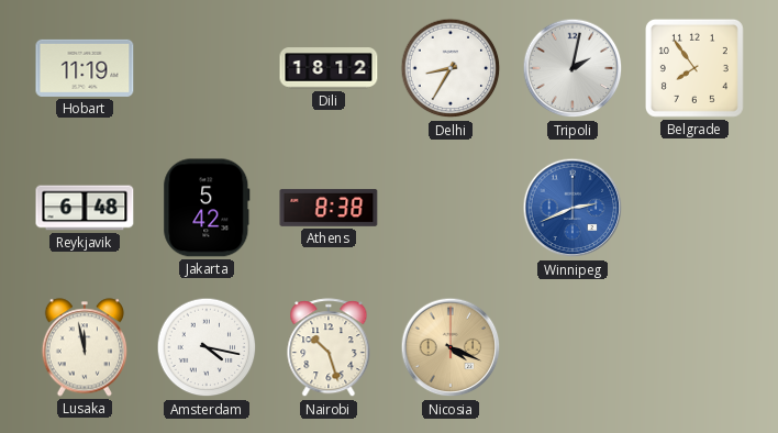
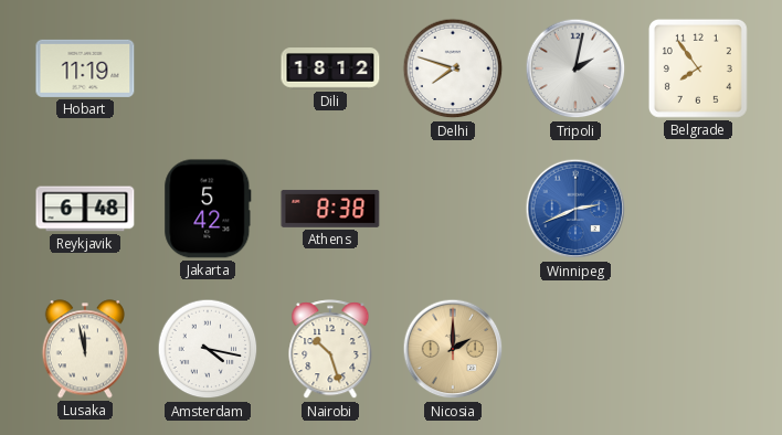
Delhi: 8:35 -> 7:48 (453, 68)
Nicosia: 4:19 -> 2:00 (453, 349)
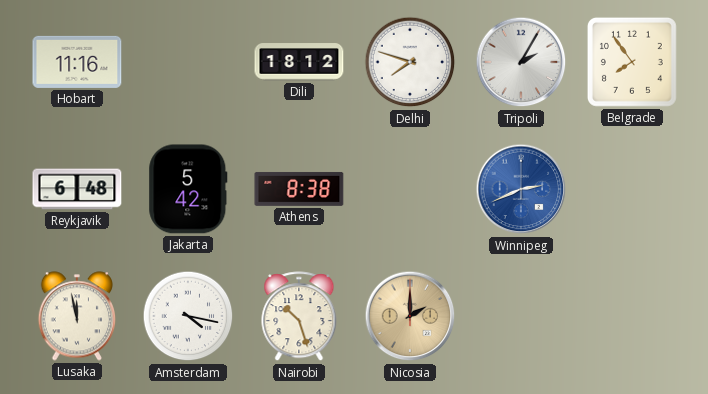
Hobart: 11:19 -> 11:16 (77, 62)
Tripoli: 2:02 -> 2:05 (521, 62)
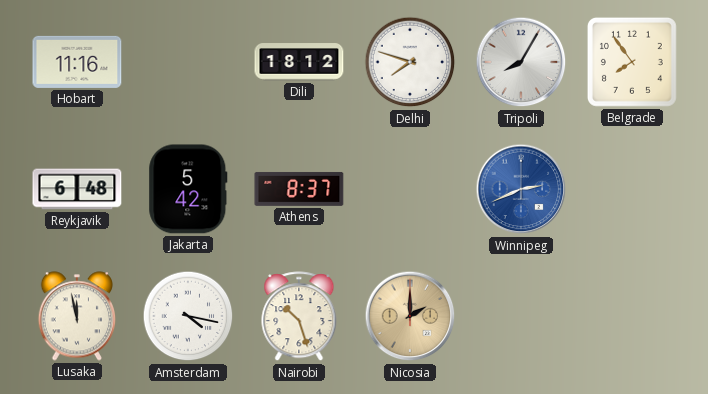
Tripoli: 2:05 -> 8:05 (521, 62)
Athens: 8:38 -> 8:37 (299, 189)
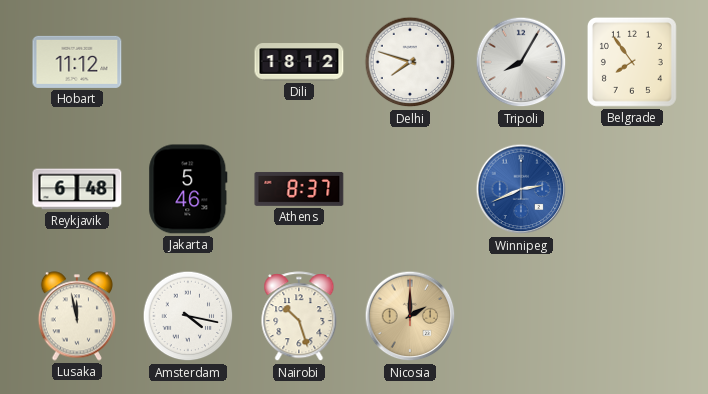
Hobart: 11:16 -> 11:12 (77, 62)
Jakarta: 5:42 -> 5:46 (188, 189)
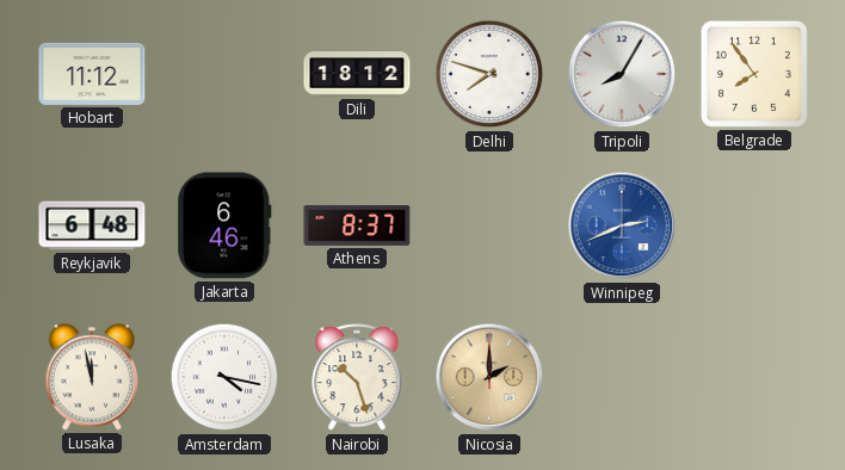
Jakarta: 5:46 -> 6:46 (224, 225)
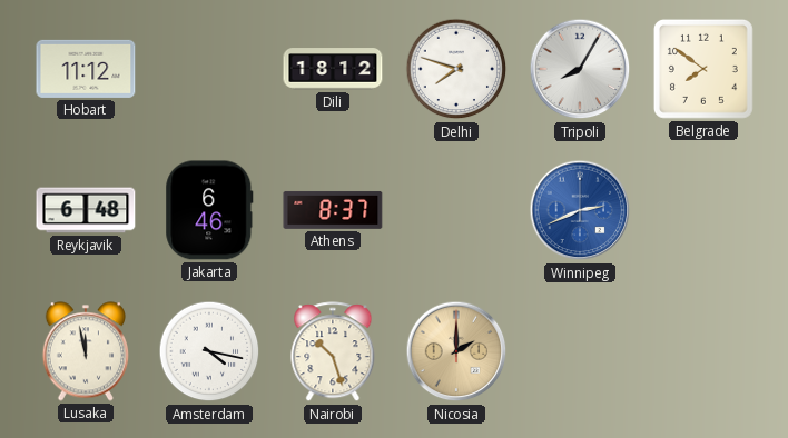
Belgrade: 7:54 -> 7:51 (703, 69)
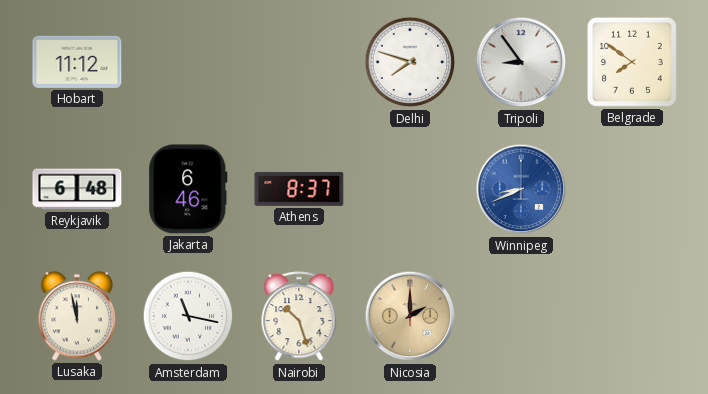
Dili: 18:12 -> none (333, 69)
Tripoli: 8:05 -> 8:54 (521, 62)
Winnipeg: 2:41 -> 8:41 (521, 189)
Amsterdam: 4:17 -> 11:17 (188, 316)
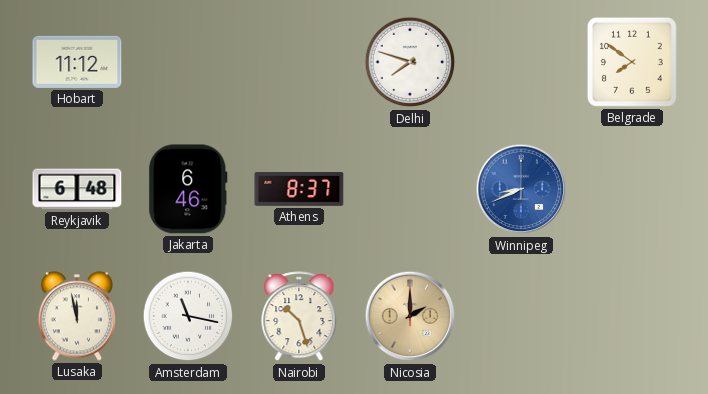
Tripoli: 8:54 -> none (521, 62)
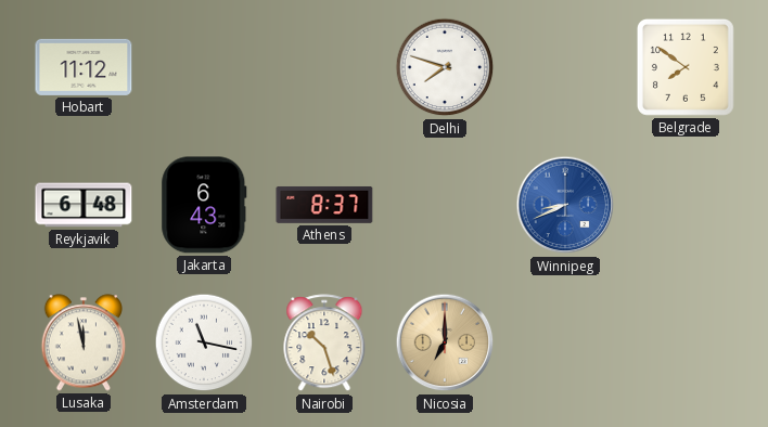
Jakarta: 6:46 -> 6:43 (204, 205)
Nicosia: 2:00 -> 7:00 (445, 342)
